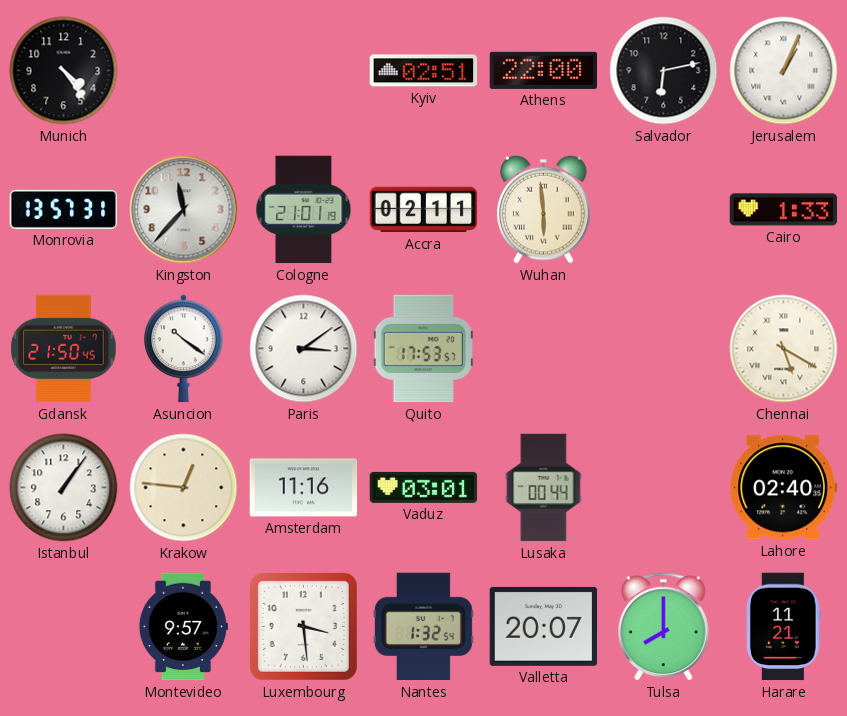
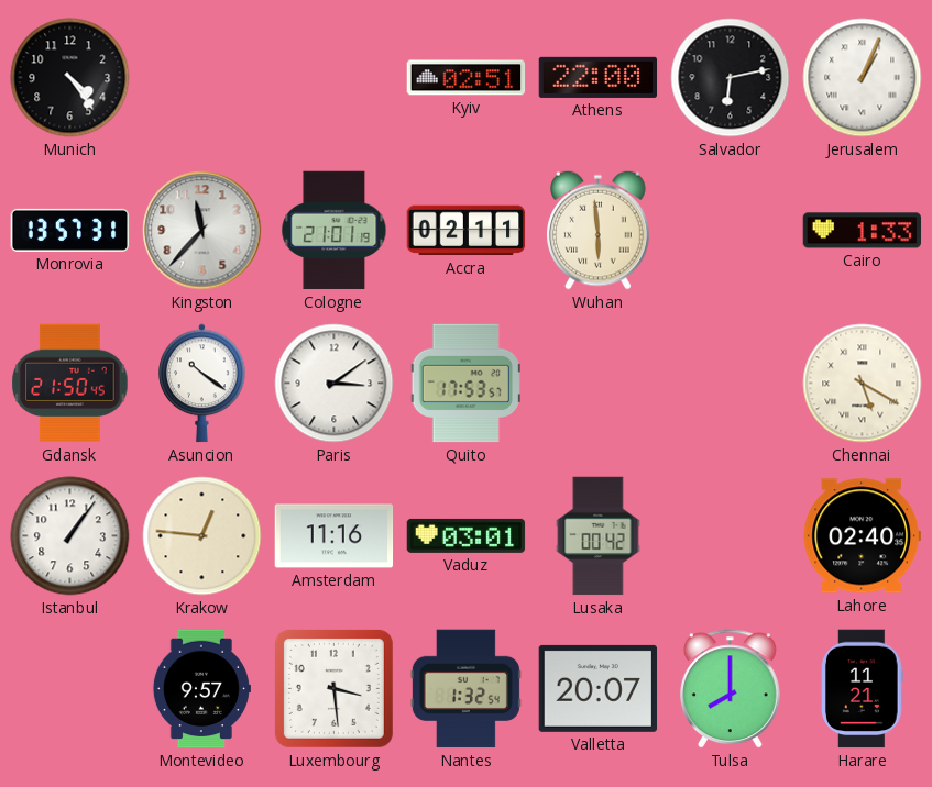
Lusaka: 00:44 -> 00:42 (599, 536)
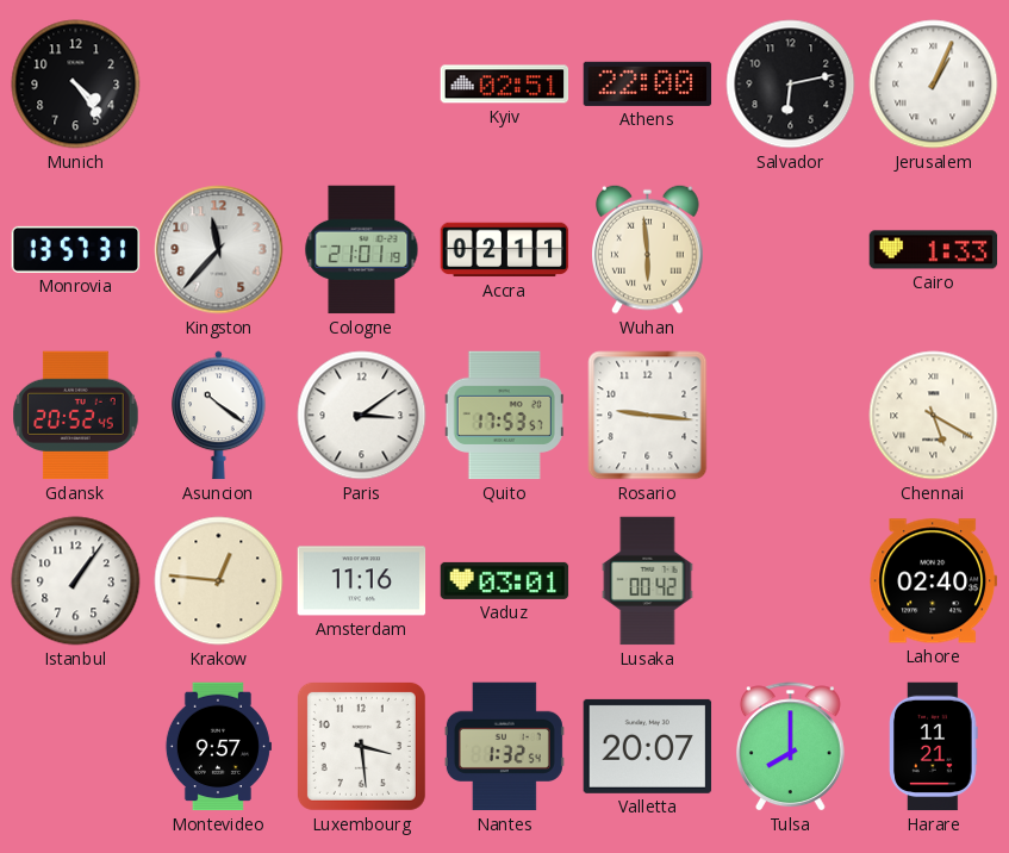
Gdansk: 21:50 -> 20:52 (76, 416)
Rosario: none -> 9:16 (648, 416)
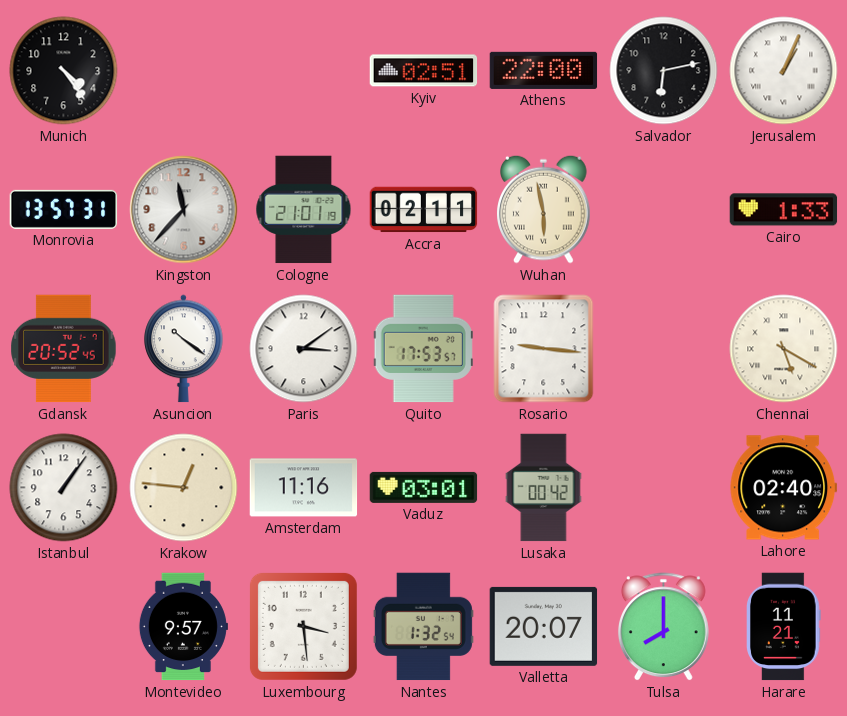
Wuhan: 5:59 -> 5:58 (544, 209)
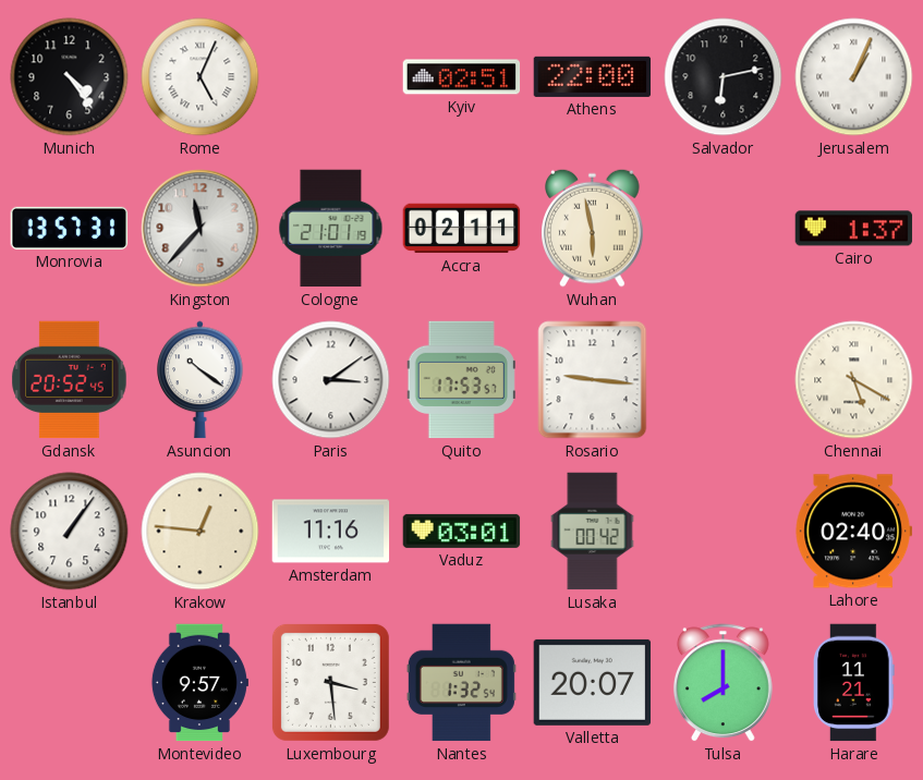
Rome: none -> 5:04 (201, 77)
Cairo: 1:33 -> 1:37 (854, 229)
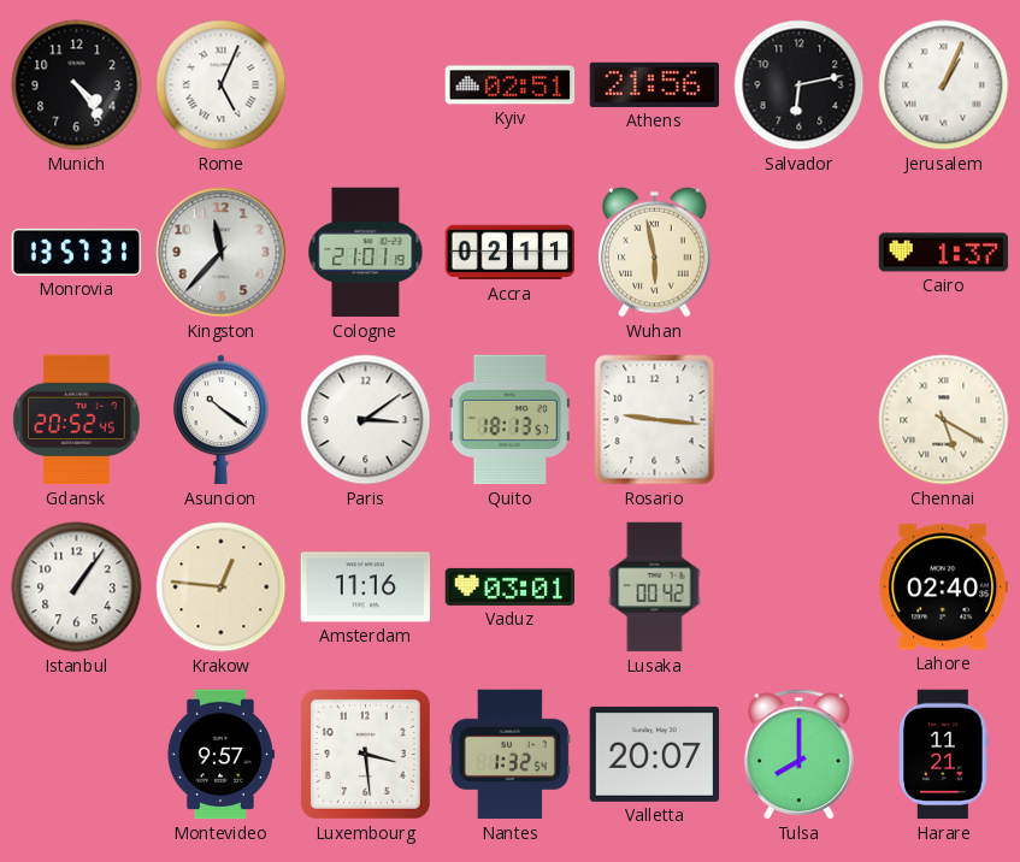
Athens: 22:00 -> 21:56 (655, 84)
Quito: 17:53 -> 18:13 (509, 420)
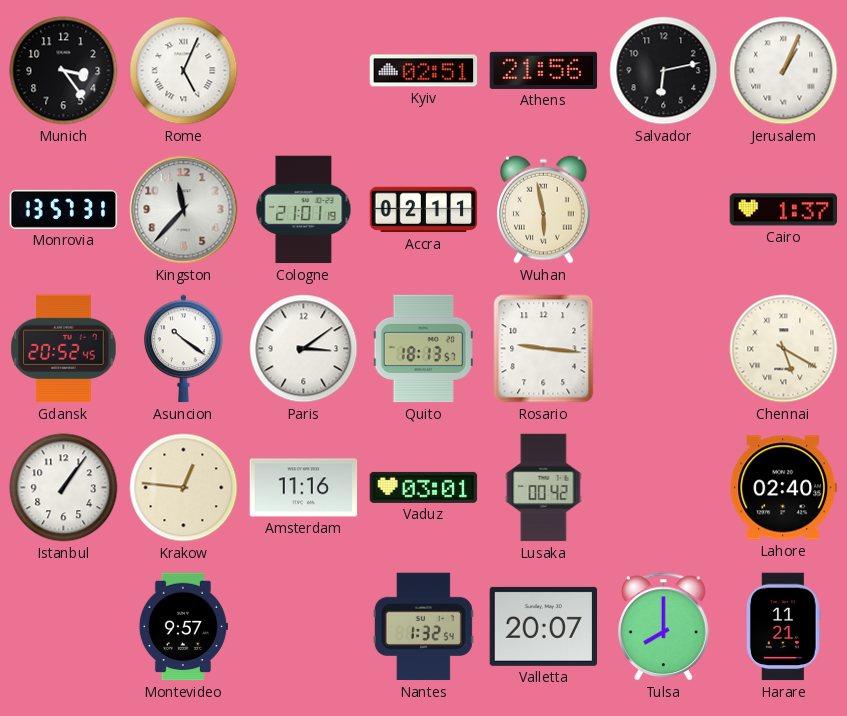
Munich: 4:24 -> 3:24 (64, 71)
Luxembourg: 3:29 -> none (365, 754)
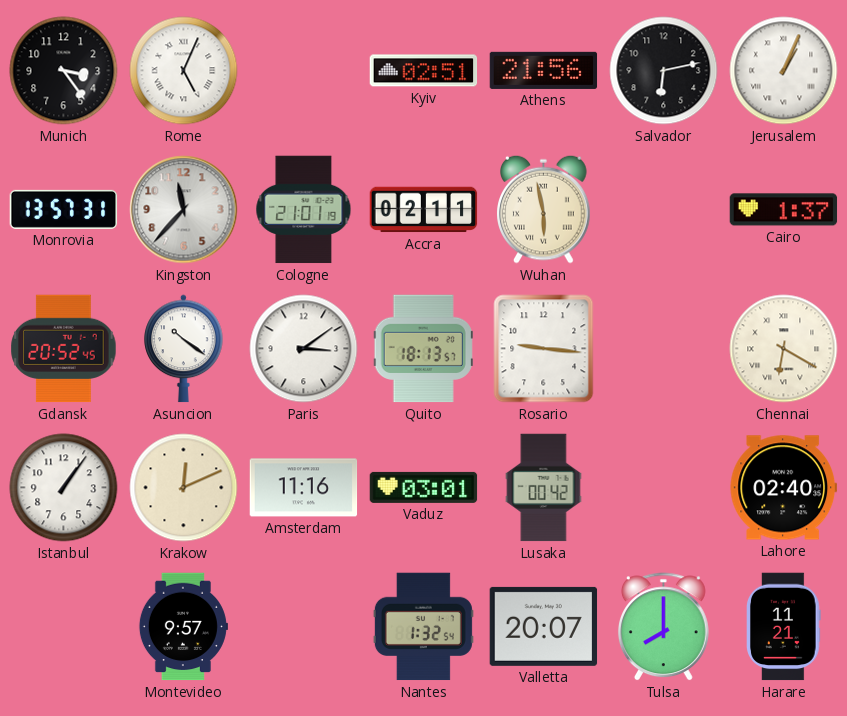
Chennai: 5:20 -> 6:20 (784, 349)
Krakow: 12:46 -> 12:11 (184, 488)
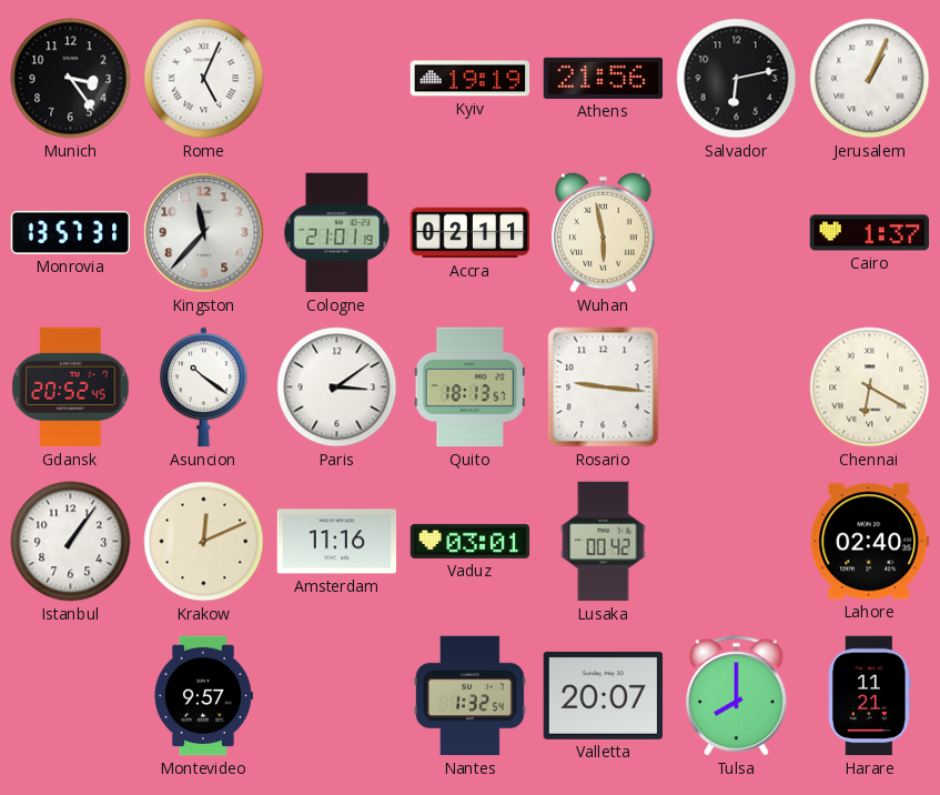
Kyiv: 02:51 -> 19:19 (471, 79)
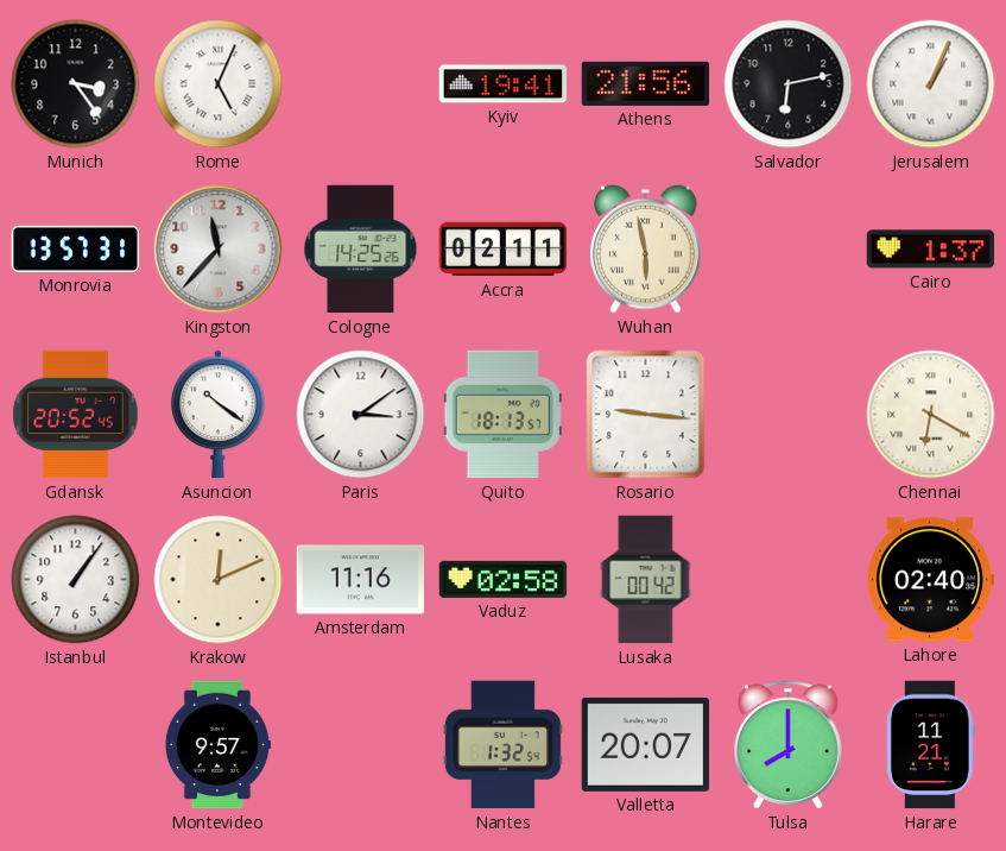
Kyiv: 19:19 -> 19:41 (504, 84)
Cologne: 21:01 -> 14:25 (361, 250)
Vaduz: 03:01 -> 02:58 (504, 579)
